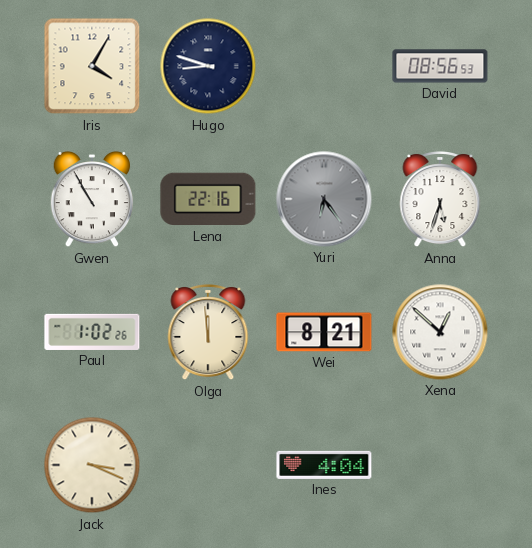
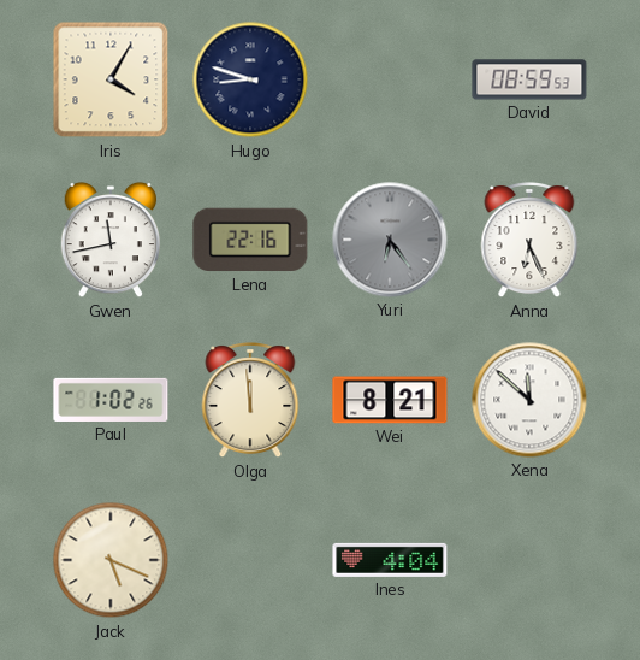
David: 08:56 -> 08:59 (529, 79)
Gwen: 10:55 -> 11:43 (111, 240)
Anna: 5:33 -> 6:26 (529, 241)
Xena: 12:52 -> 11:52 (529, 400)
Jack: 3:19 -> 5:19 (111, 560)
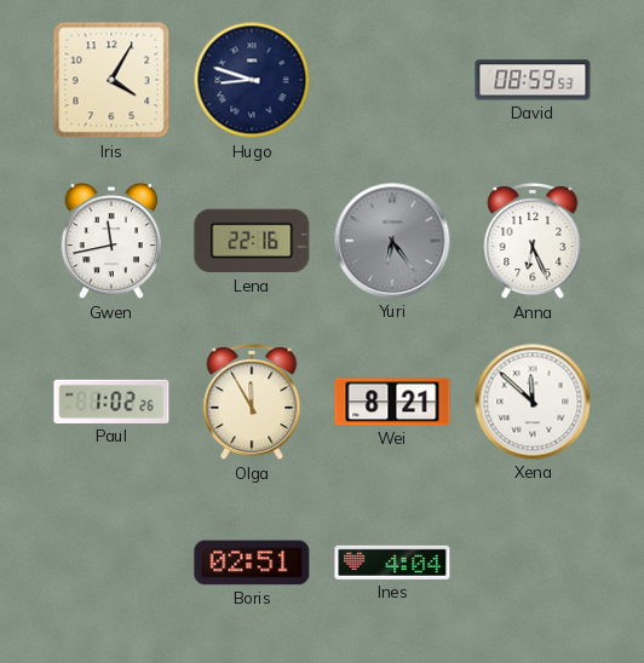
Olga: 11:59 -> 11:55 (252, 403)
Jack: 5:19 -> none (111, 560)
Boris: none -> 02:51 (252, 563)
